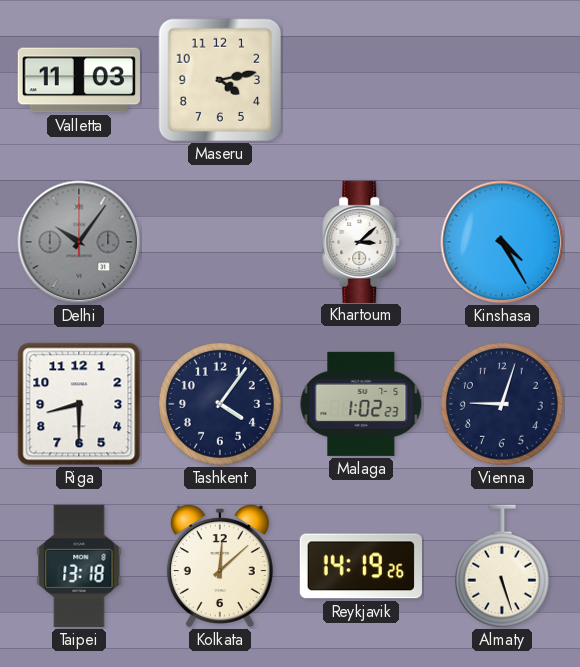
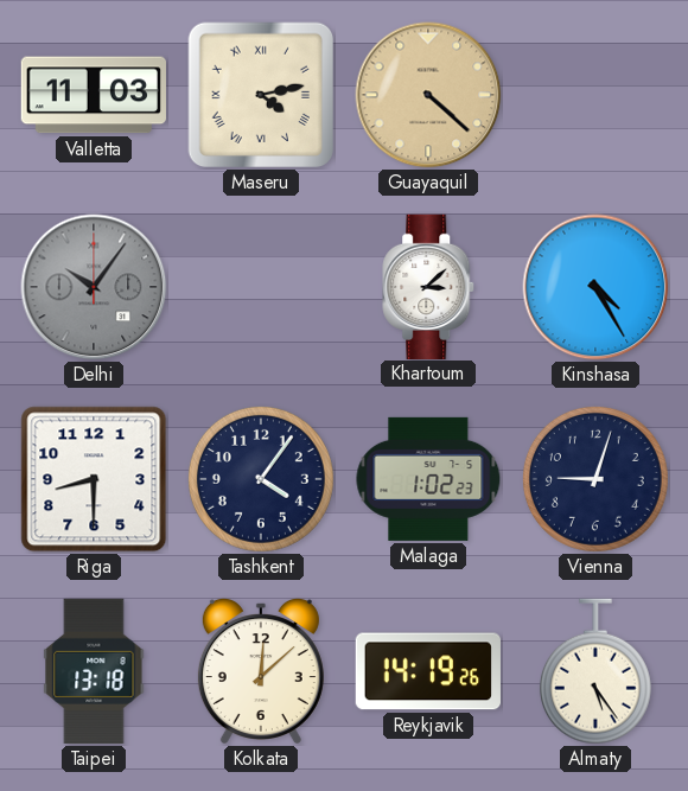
Maseru numerals: Arabic -> Roman (261, 95)
Guayaquil: none -> 4:22 (428, 95)
Almaty: 5:27 -> 5:24 (595, 671)
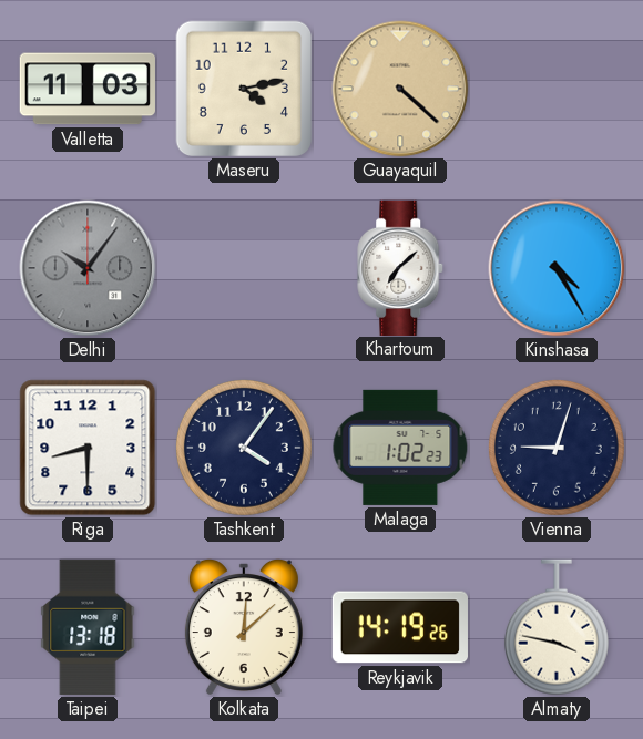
Maseru numerals: Roman -> Arabic (244, 89)
Khartoum: 3:08 -> 7:08 (401, 267)
Almaty: 5:24 -> 3:47 (557, 627)
